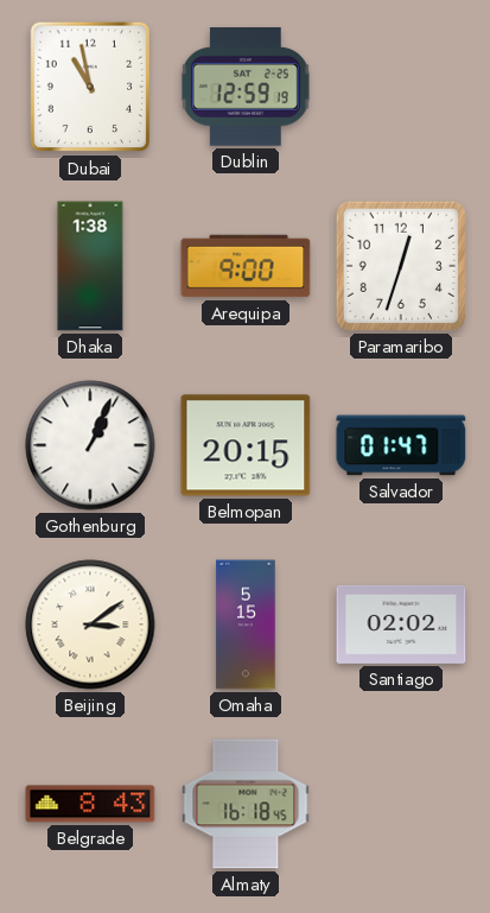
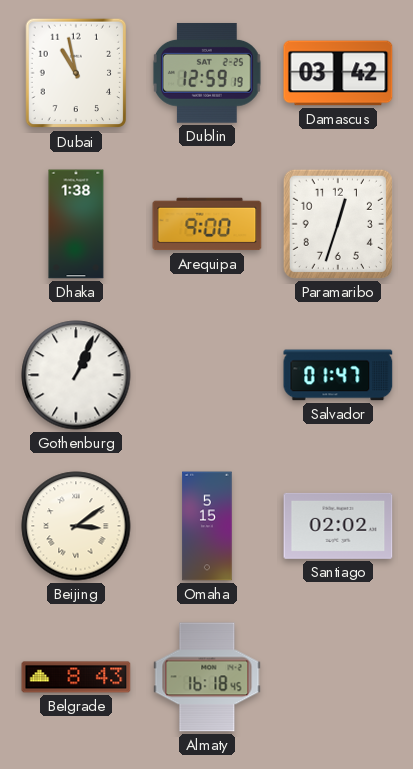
Damascus: none -> 03:42 (338, 73)
Belmopan: 20:15 -> none (246, 445)
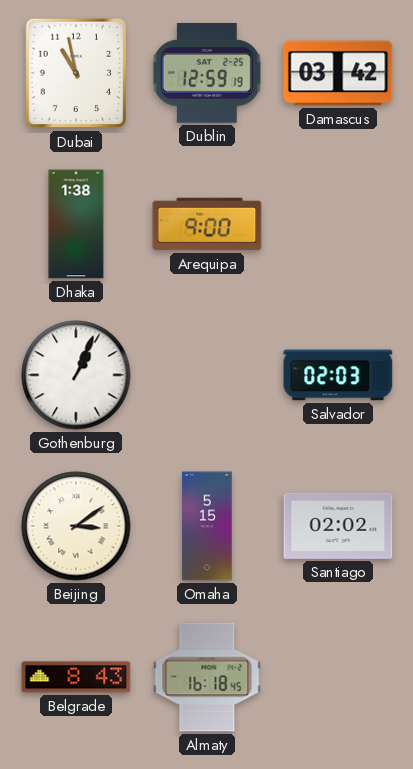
Paramaribo: 12:33 -> none (338, 224)
Salvador: 01:47 -> 02:03 (338, 375)
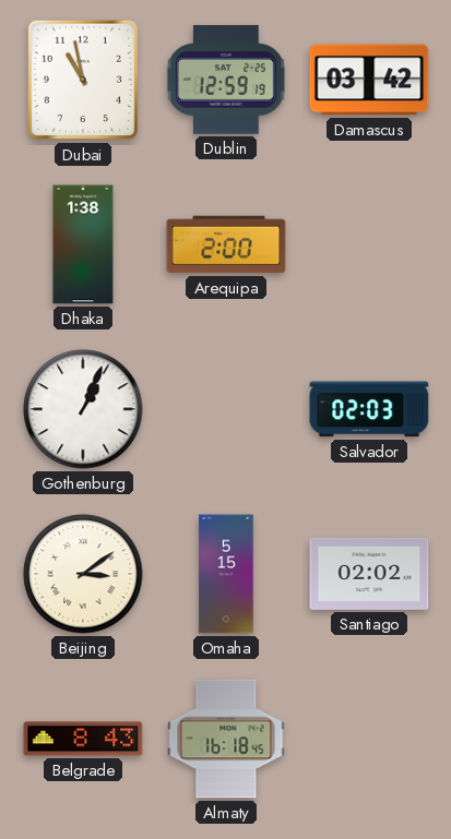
Arequipa: 9:00 -> 2:00 (226, 244)
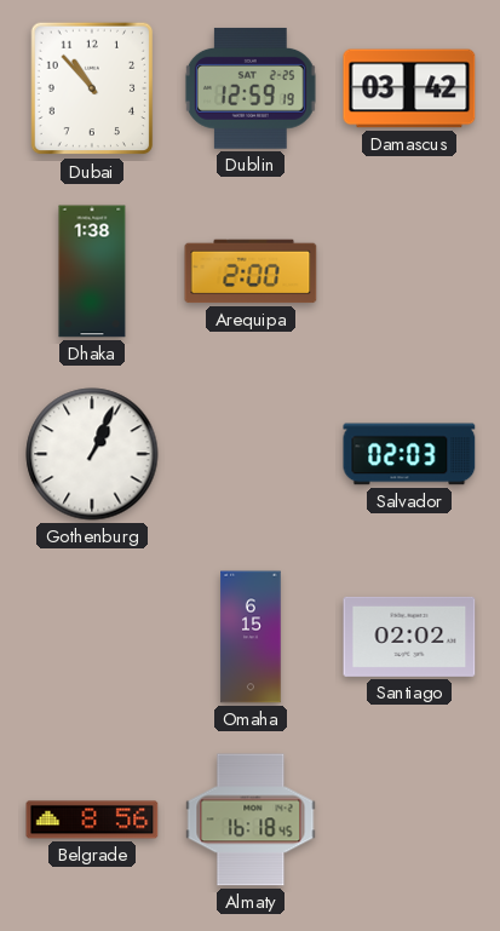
Dubai: 10:58 -> 10:53 (92, 88)
Beijing: 3:09 -> none (83, 574)
Omaha: 5:15 -> 6:15 (251, 637)
Belgrade: 8:43 -> 8:56 (92, 820)
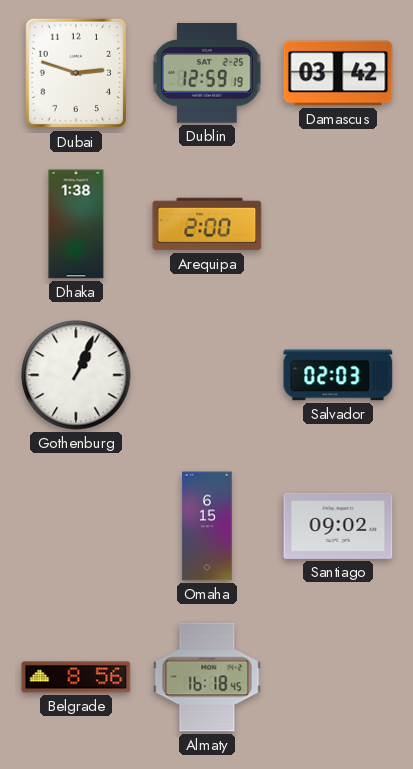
Dubai: 10:53 -> 2:48 (76, 73)
Santiago: 02:02 -> 09:02 (338, 526)
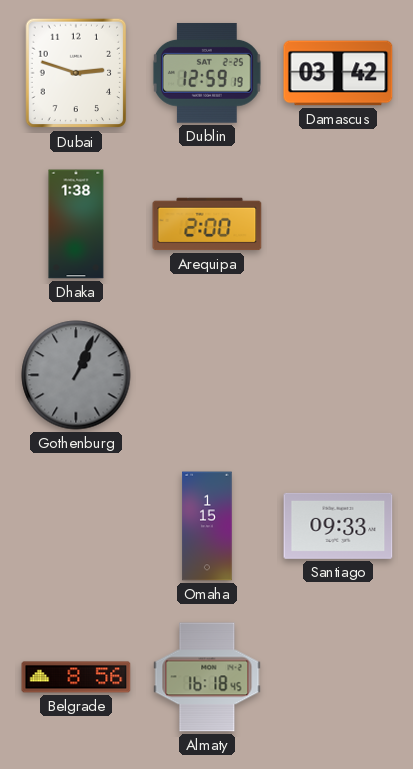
Gothenburg dial: white -> grey (76, 375)
Salvador: 02:03 -> none (338, 375)
Omaha: 6:15 -> 1:15 (207, 526)
Santiago: 09:02 -> 09:33 (338, 526)
